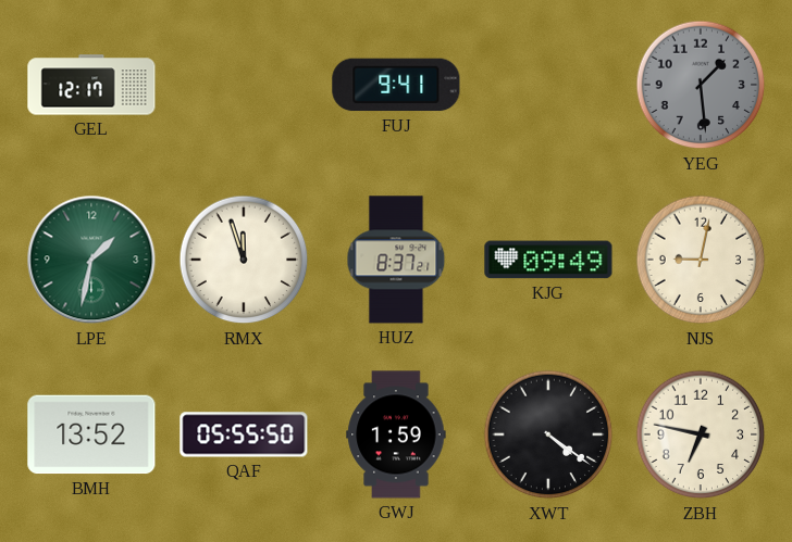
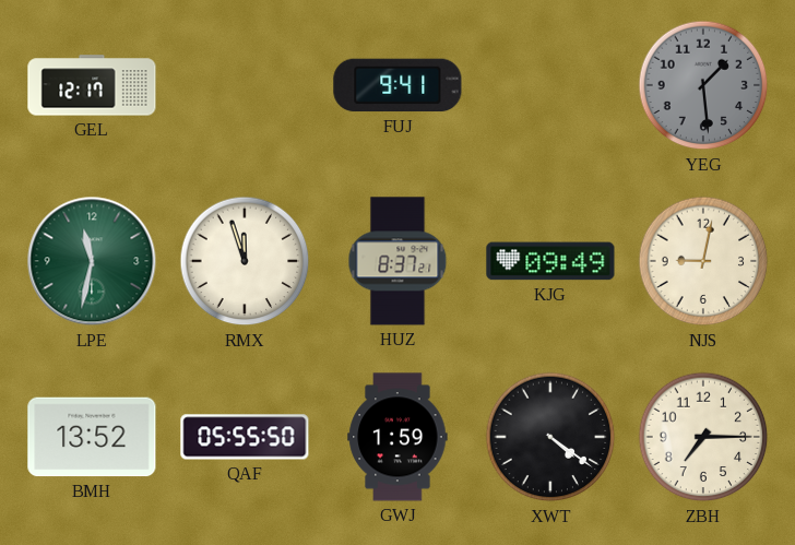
LPE: 1:32 -> 11:32 (92, 261)
ZBH: 6:47 -> 7:15 (703, 437)
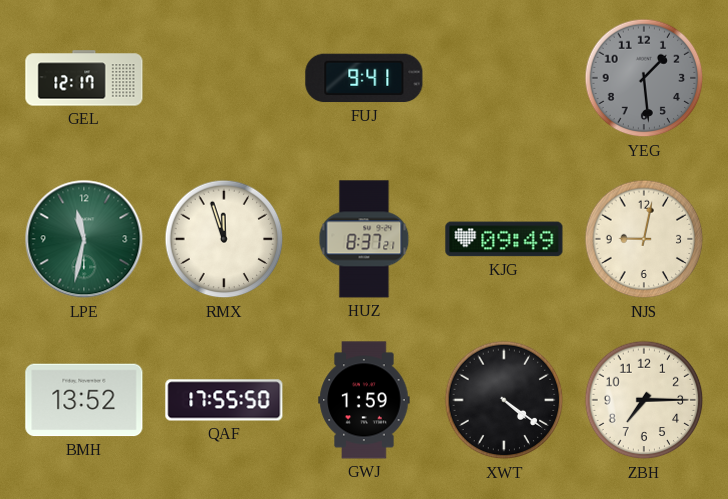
QAF: 05:55 -> 17:55 (224, 400)
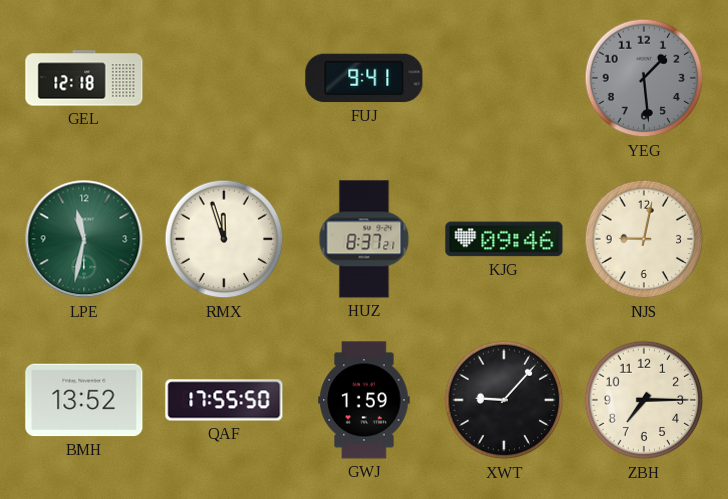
GEL: 12:17 -> 12:18 (84, 78)
KJG: 09:49 -> 09:46 (504, 239)
XWT: 4:21 -> 9:07 (504, 400)
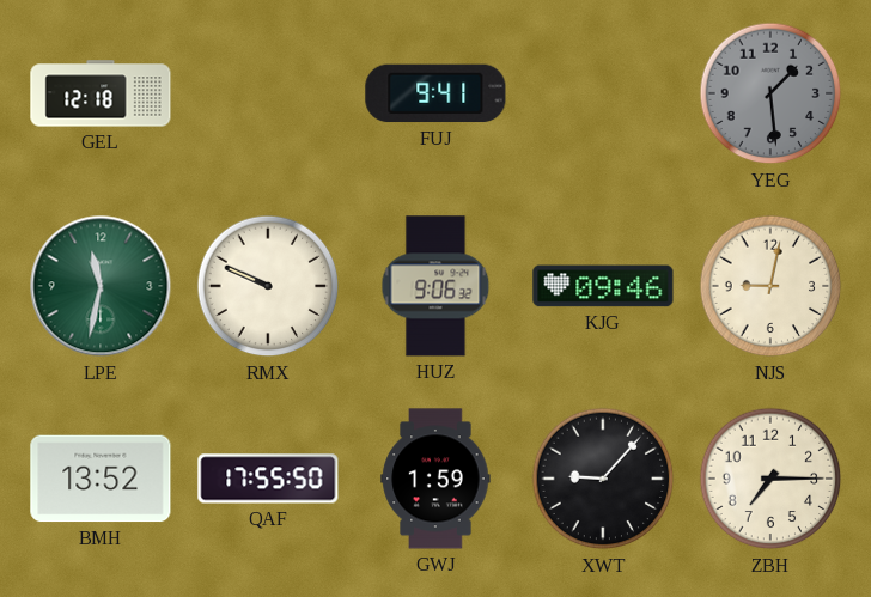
RMX: 11:57 -> 9:49 (268, 286)
HUZ: 8:37 -> 9:06 (435, 286)
